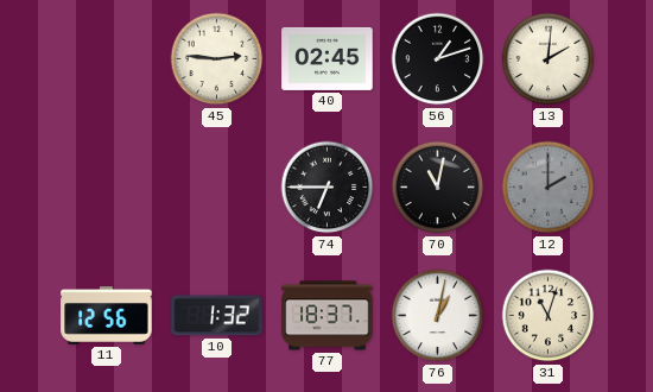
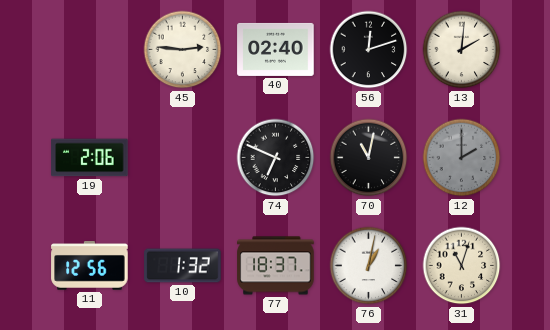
40: 02:45 -> 02:40 (276, 49)
56: 1:12 -> 12:12 (369, 50)
19: none -> 2:06 (90, 158)
74: 6:45 -> 6:49 (276, 158)
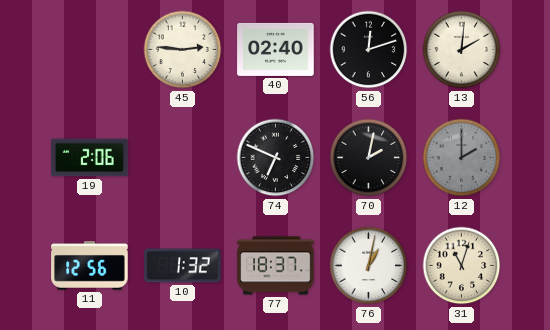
70: 11:02 -> 2:02 (369, 158)
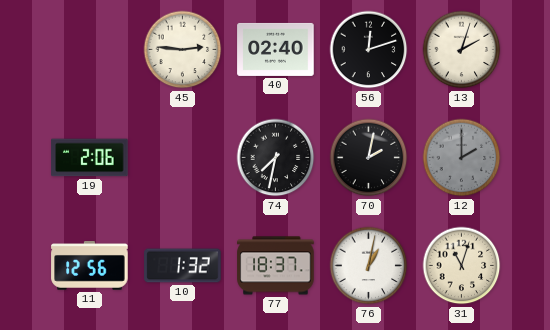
13: 2:01 -> 2:03 (462, 50)
74: 6:49 -> 7:32 (276, 158)
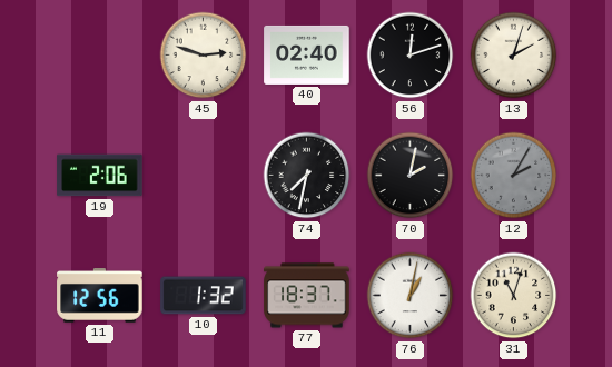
45: 2:46 -> 2:48 (204, 56)
12: 2:00 -> 2:05 (514, 176)
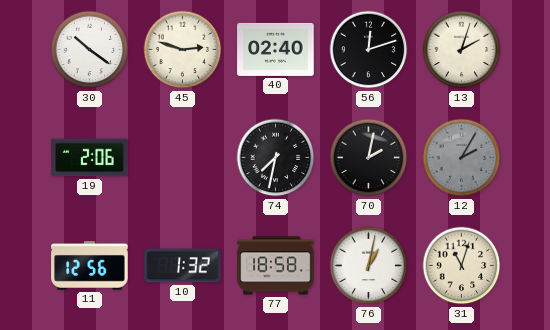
30: none -> 10:21 (90, 50)
77: 18:37 -> 18:58 (276, 266)
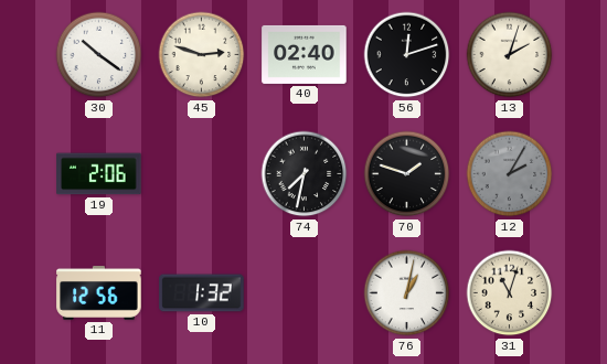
70: 2:02 -> 1:48 (407, 174)
77: 18:58 -> none (276, 266)
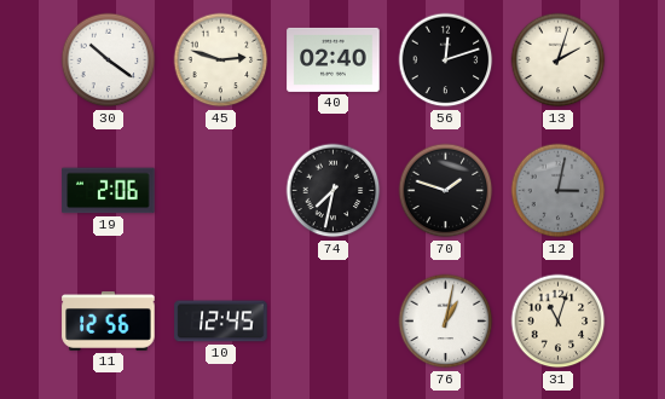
12: 2:05 -> 3:02 (559, 191)
10: 1:32 -> 12:45 (221, 322)
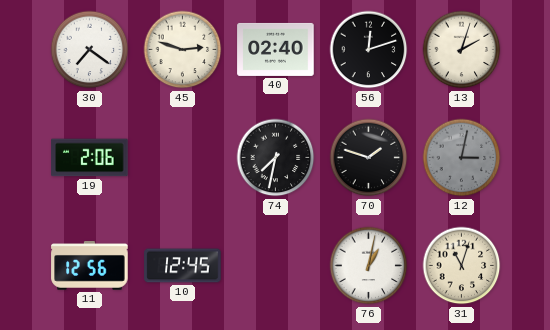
30: 10:21 -> 7:21 (90, 50)
